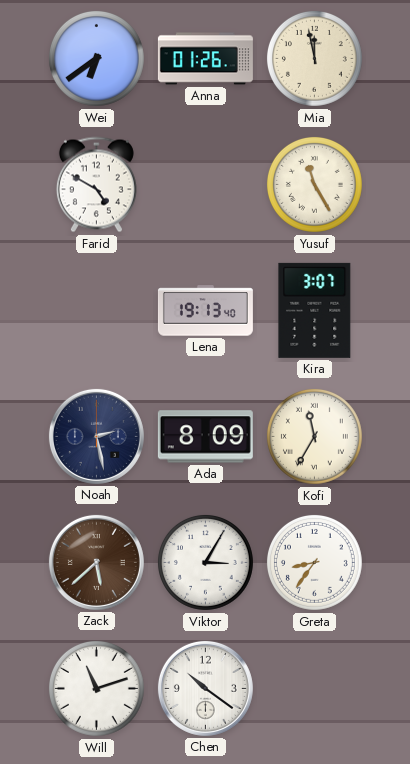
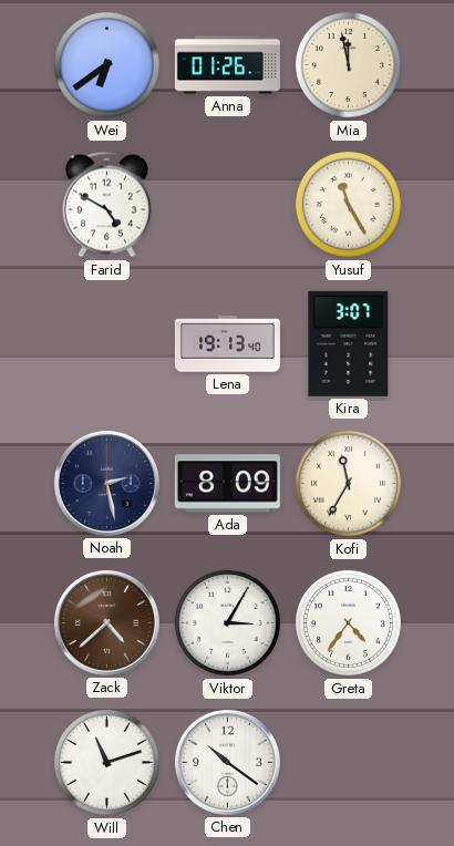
Zack: 5:38 -> 4:38 (106, 622)
Greta: 8:36 -> 4:36 (348, 622)
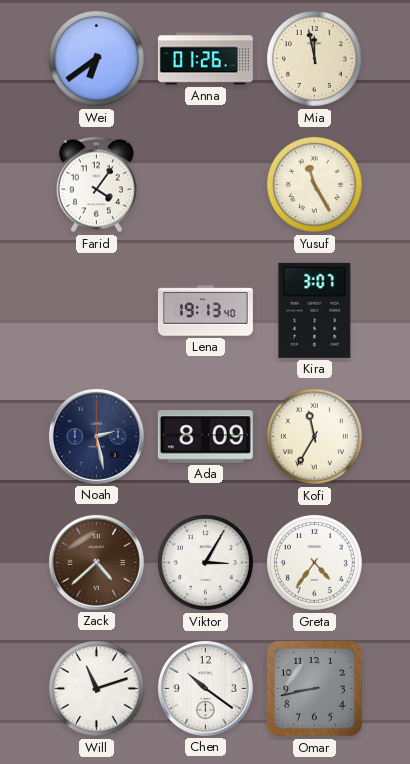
Farid: 4:50 -> 4:06 (96, 185)
Omar: none -> 8:43 (315, 689)
